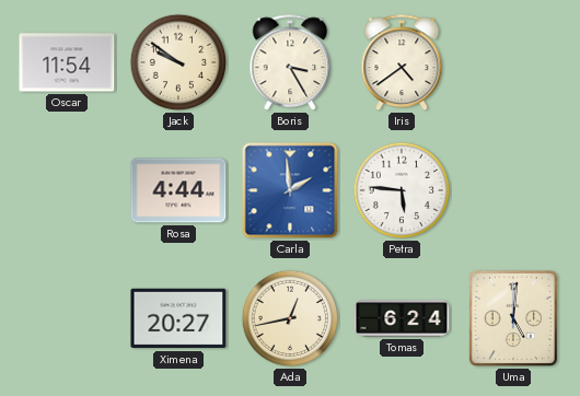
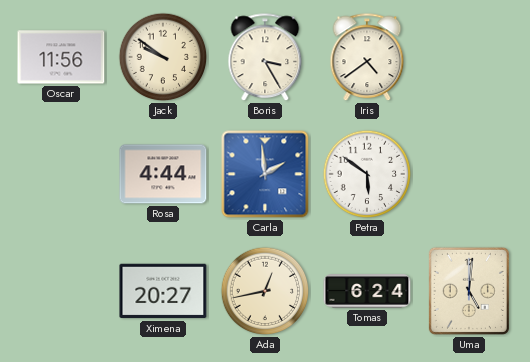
Oscar: 11:54 -> 11:56 (61, 57)
Petra: 5:46 -> 5:51 (367, 174)
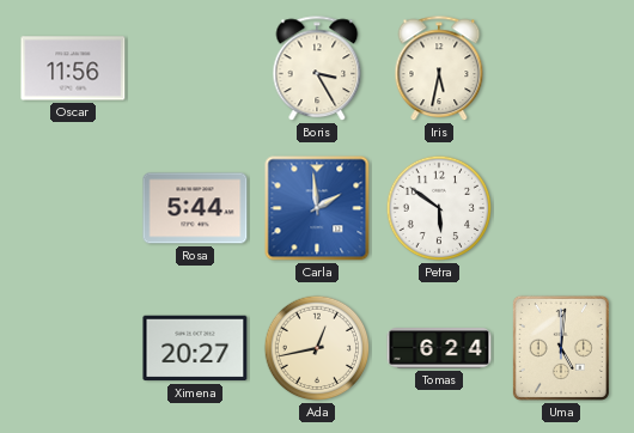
Jack: 9:51 -> none (163, 57)
Iris: 4:39 -> 5:32 (439, 69)
Rosa: 4:44 -> 5:44 (195, 208)
